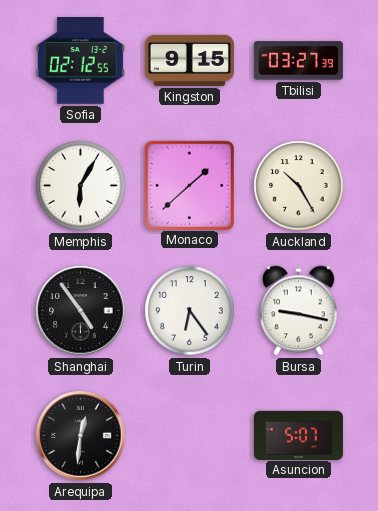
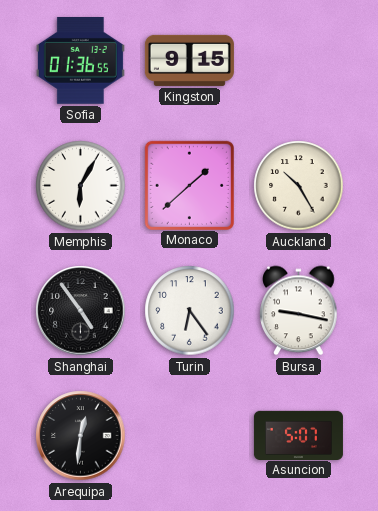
Sofia: 02:12 -> 01:36 (80, 61)
Tbilisi: 03:27 -> none (298, 61)
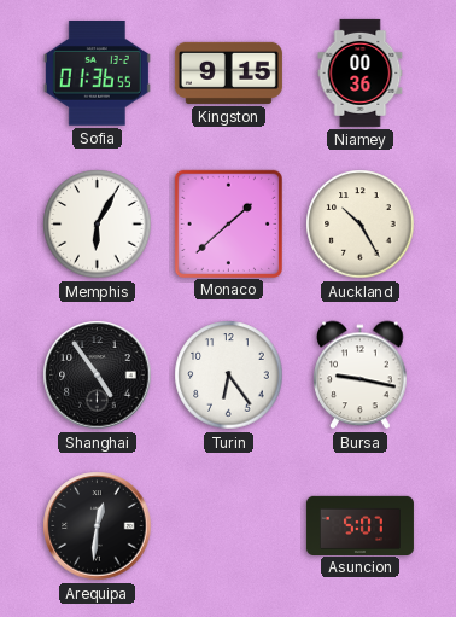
Niamey: none -> 00:36 (361, 72)
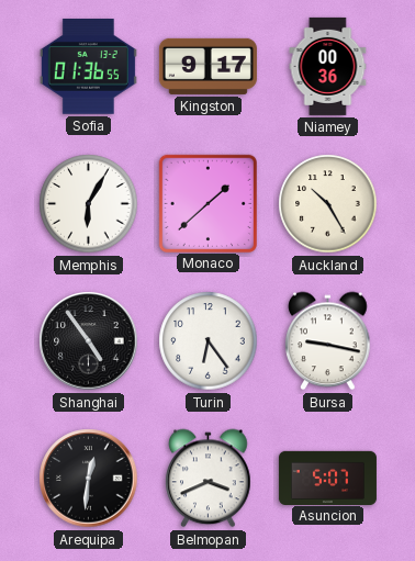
Kingston: 9:15 -> 9:17 (207, 66)
Belmopan: none -> 3:41 (209, 479)
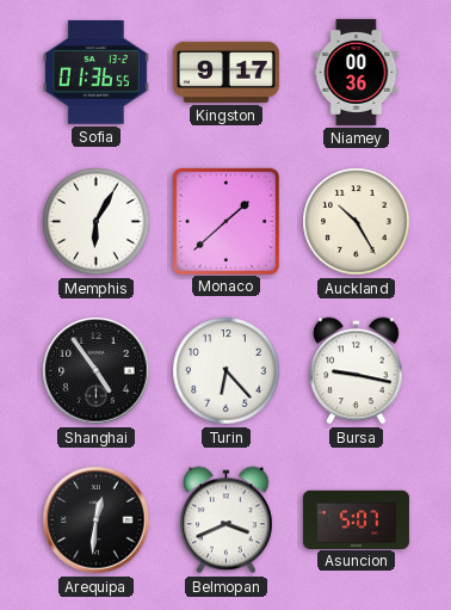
Turin: 6:24 -> 6:23 (227, 371)
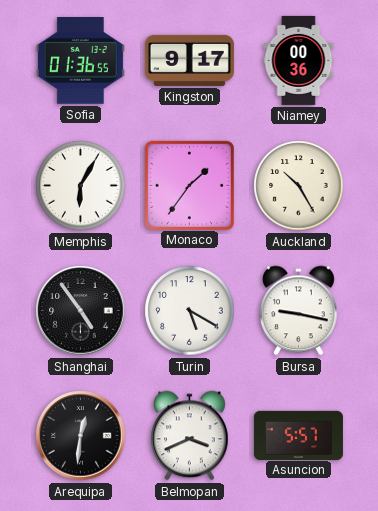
Monaco: 1:38 -> 1:36 (189, 185)
Turin: 6:23 -> 5:20 (190, 311)
Asuncion: 5:07 -> 5:57 (298, 435)
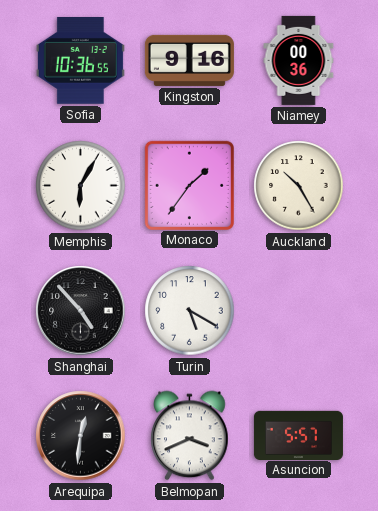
Sofia: 01:36 -> 10:36 (80, 61)
Kingston: 9:17 -> 9:16 (189, 60)
Shanghai: 4:54 -> 4:53 (81, 311)
Bursa: 9:17 -> none (299, 311)
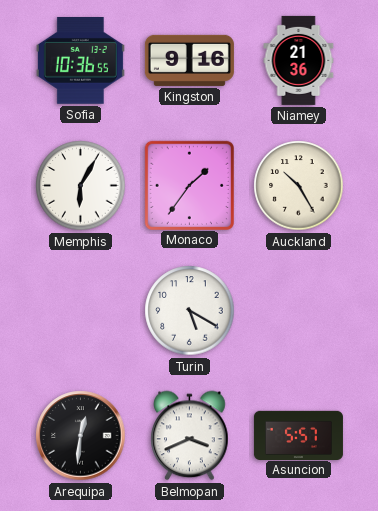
Niamey: 00:36 -> 21:36 (299, 60)
Shanghai: 4:53 -> none (81, 311)
